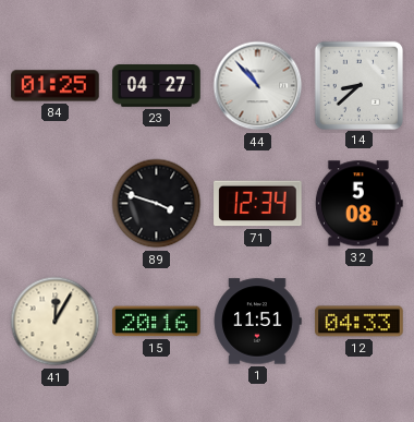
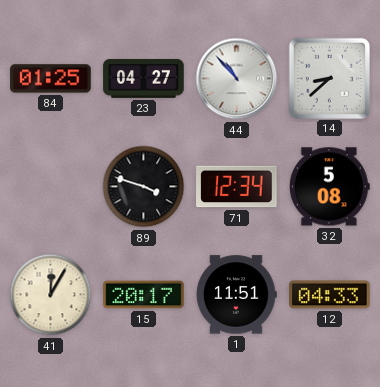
15: 20:16 -> 20:17 (144, 295)
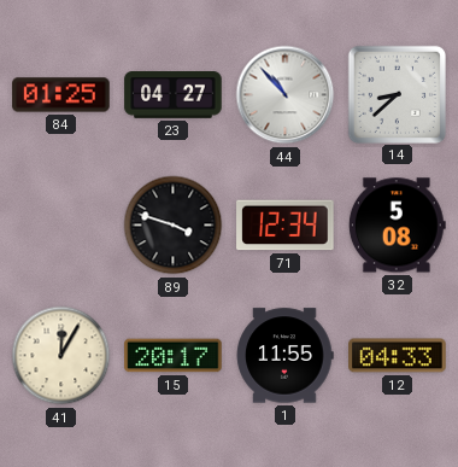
1: 11:51 -> 11:55 (284, 356)
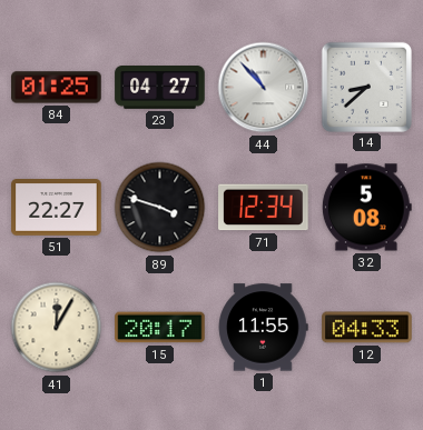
51: none -> 22:27 (57, 208)
